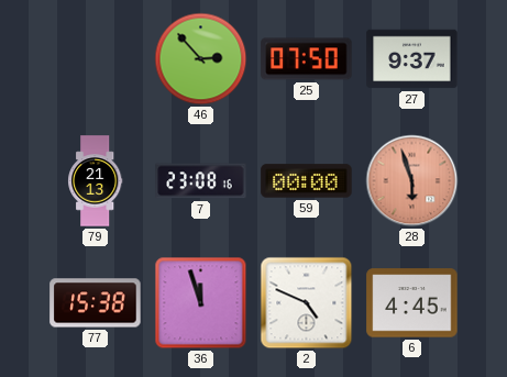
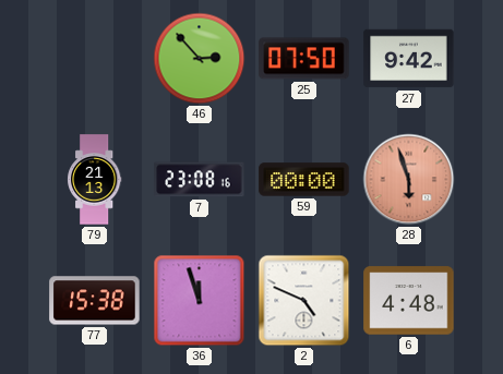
27: 9:37 -> 9:42 (409, 59)
6: 4:45 -> 4:48 (409, 301)
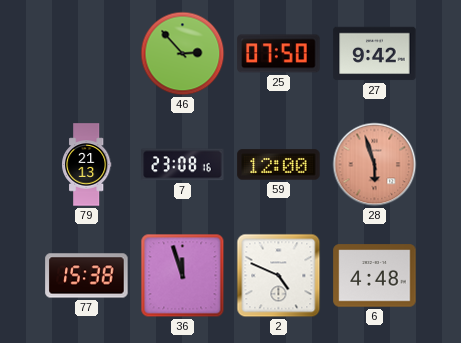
59: 00:00 -> 12:00 (279, 165)
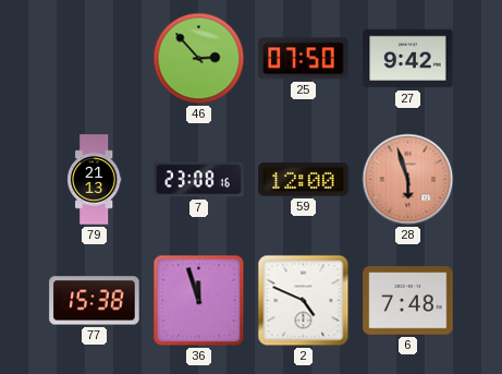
6: 4:48 -> 7:48 (408, 301)
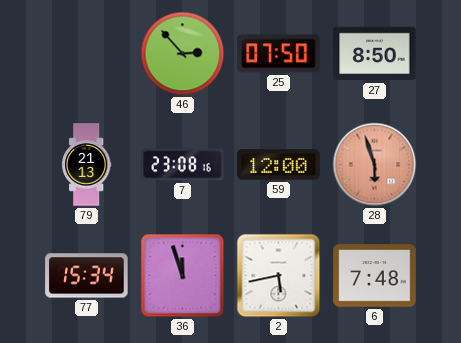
27: 9:42 -> 8:50 (375, 54)
77: 15:38 -> 15:34 (87, 276)
2: 4:49 -> 5:43 (279, 276)
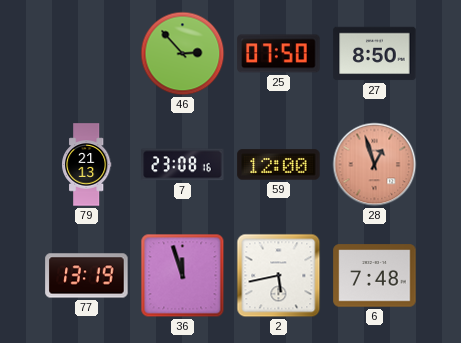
28: 5:57 -> 12:57 (375, 165)
77: 15:34 -> 13:19 (87, 276)
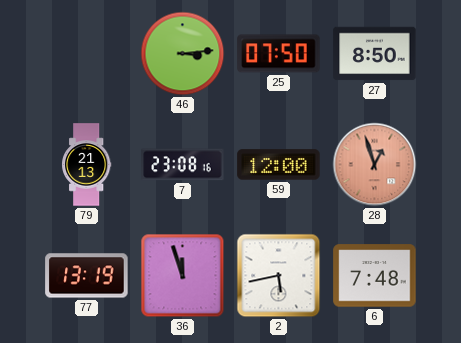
46: 2:53 -> 3:14 (183, 54)
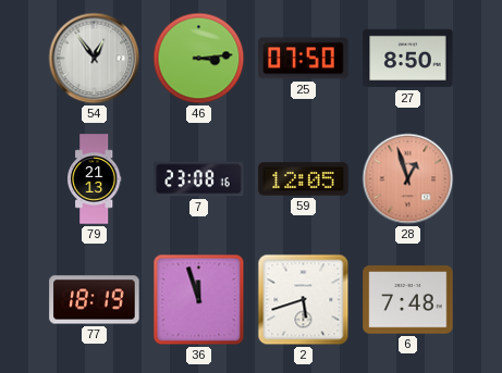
54: none -> 12:54 (95, 59)
59: 12:00 -> 12:05 (304, 179)
77: 13:19 -> 18:19 (95, 300)
2: 5:43 -> 5:42 (304, 300)
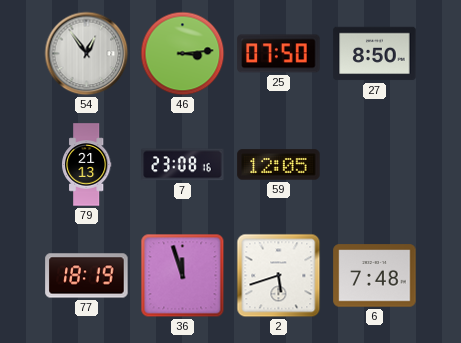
28: 12:57 -> none (408, 179)
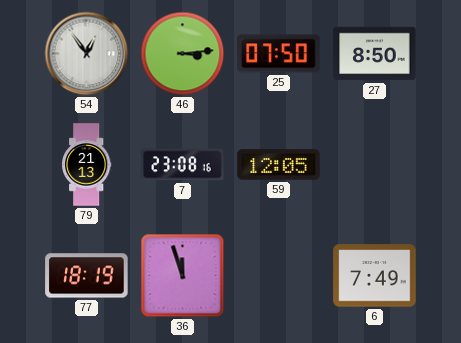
2: 5:42 -> none (279, 276)
6: 7:48 -> 7:49 (375, 276)
